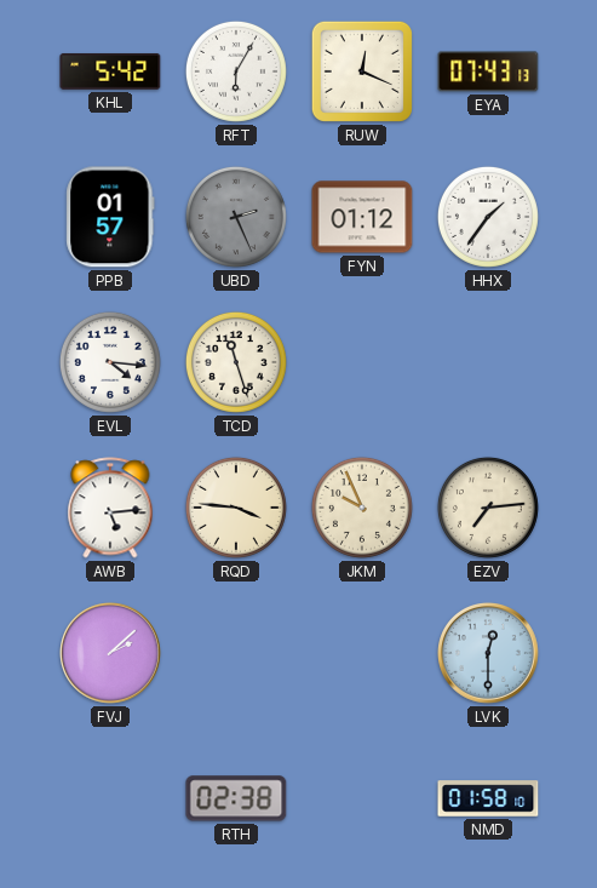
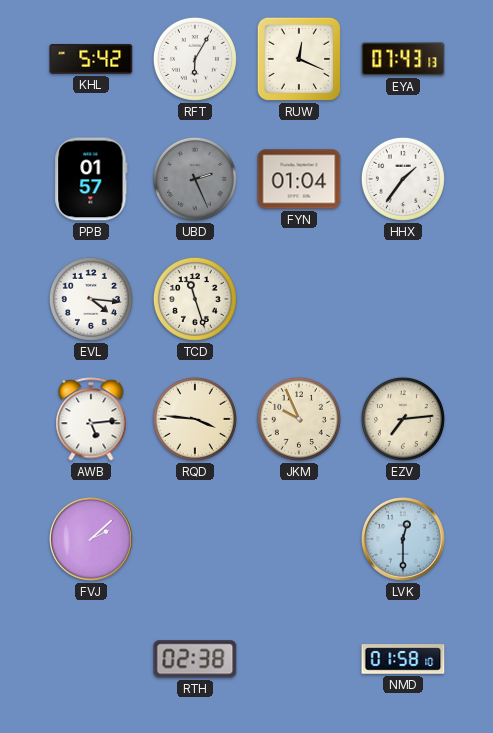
FYN: 01:12 -> 01:04 (299, 179)
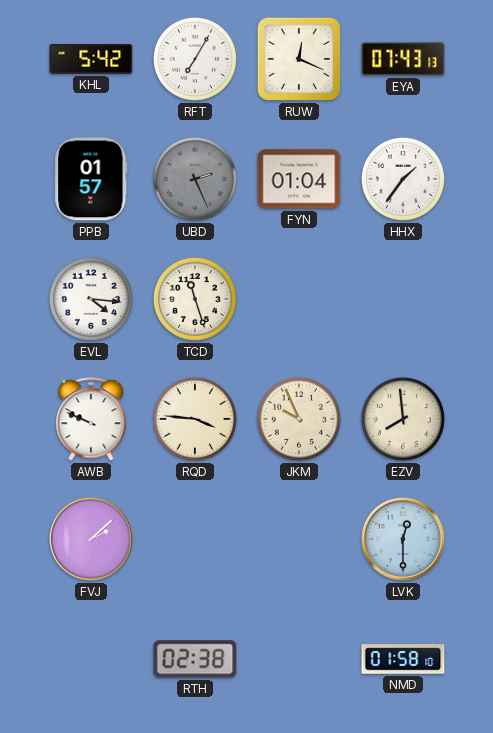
RFT: 6:05 -> 7:05 (195, 59)
AWB: 5:14 -> 9:49 (91, 419)
EZV: 7:14 -> 7:59 (403, 419)
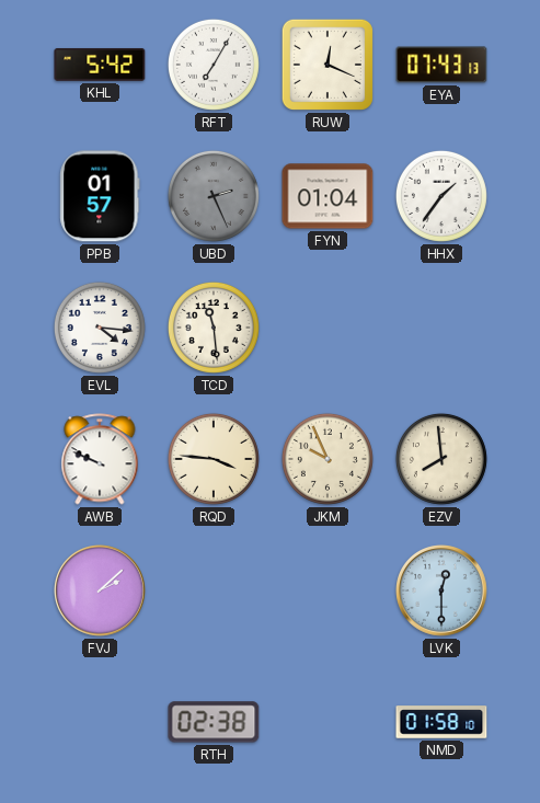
TCD: 11:27 -> 11:29 (214, 328)
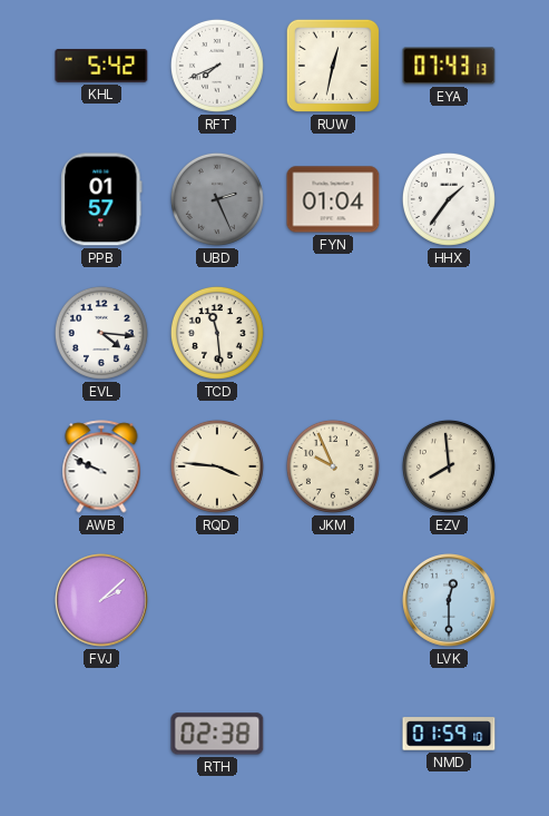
RFT: 7:05 -> 7:41 (217, 66)
RUW: 12:19 -> 12:32 (333, 66)
NMD: 01:58 -> 01:59 (449, 734)
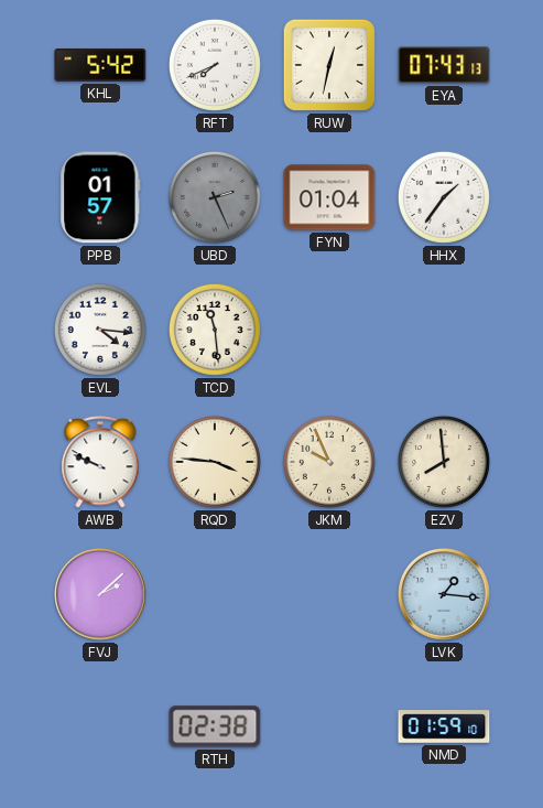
LVK: 12:30 -> 1:16 (445, 595)
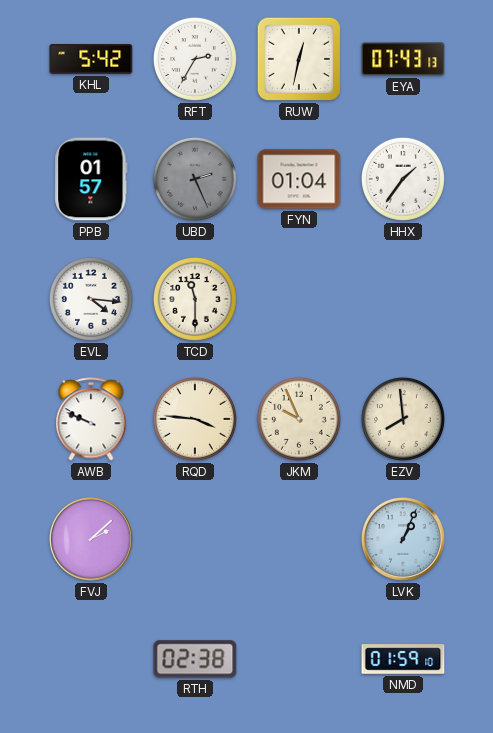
RFT: 7:41 -> 2:35 (195, 59)
TCD: 11:29 -> 11:30 (195, 299)
LVK: 1:16 -> 1:04 (404, 540)
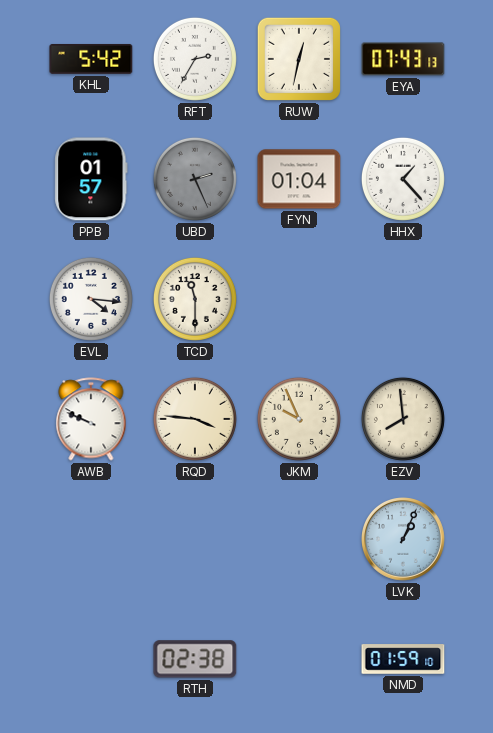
HHX: 1:36 -> 1:23 (403, 179)
FVJ: 2:08 -> none (92, 540)
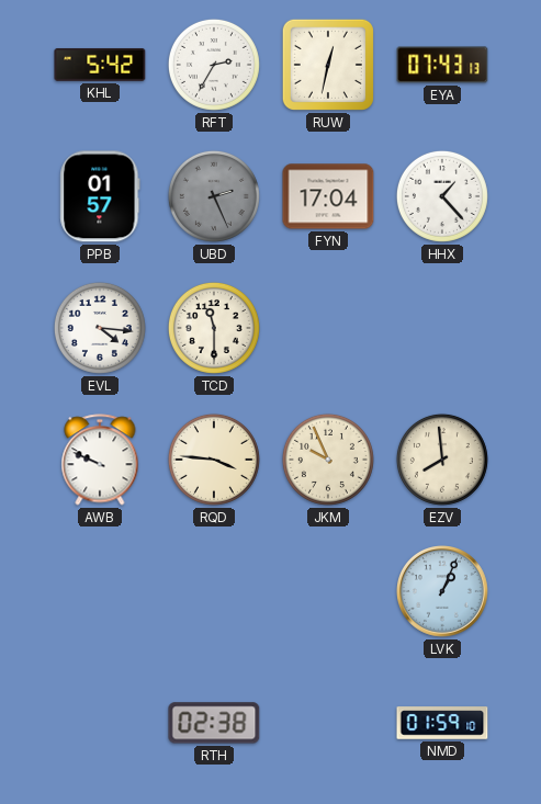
FYN: 01:04 -> 17:04 (328, 196)
